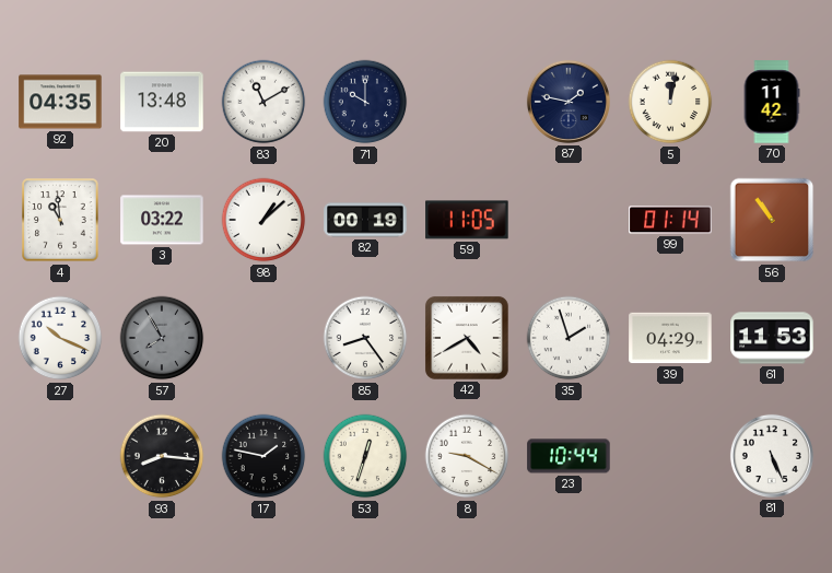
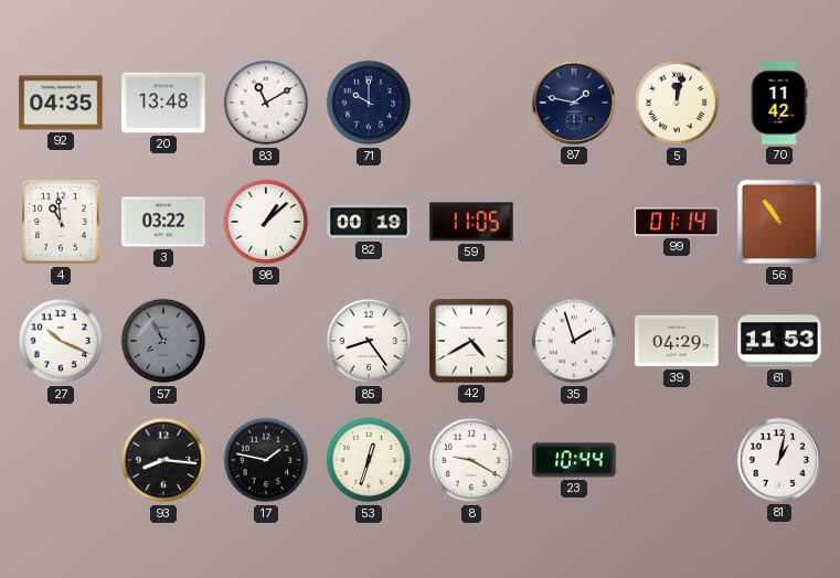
81: 5:26 -> 1:02 (779, 460)
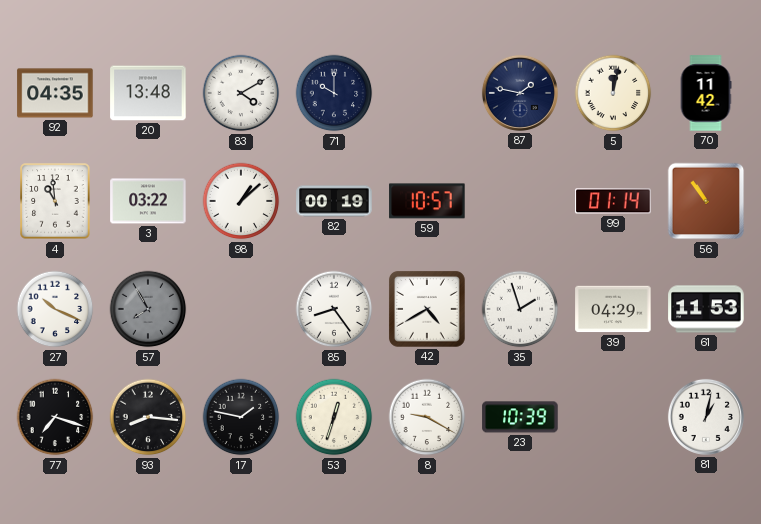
83: 11:10 -> 4:10 (241, 93)
59: 11:05 -> 10:57 (427, 201)
77: none -> 7:18 (55, 417)
23: 10:44 -> 10:39 (520, 417)
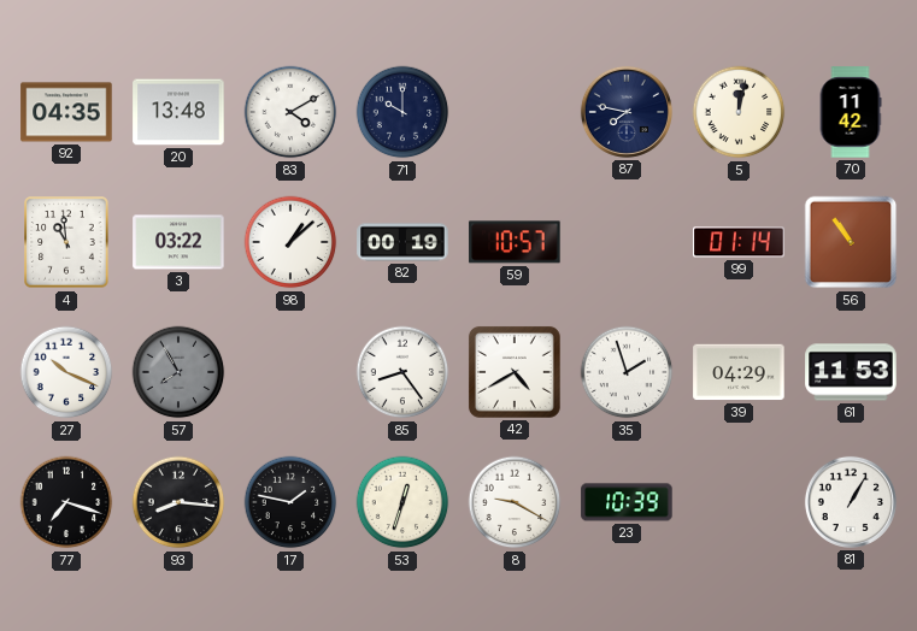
87: 1:47 -> 7:47 (627, 112)
81: 1:02 -> 1:05 (851, 502)
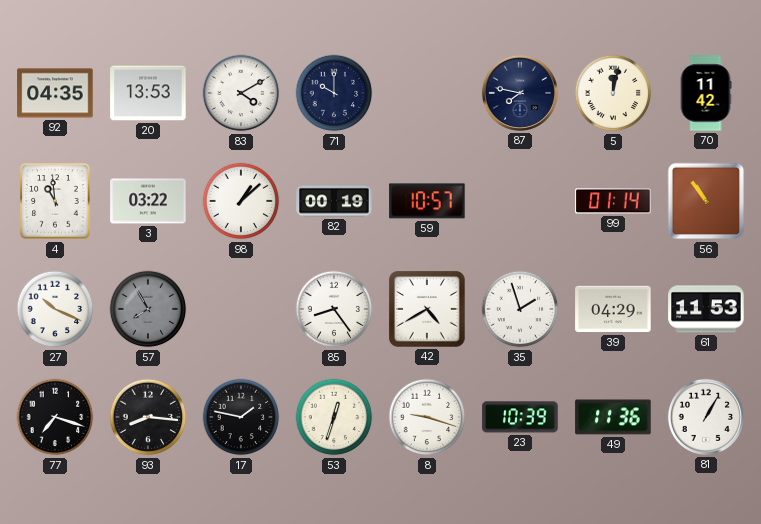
20: 13:48 -> 13:53 (148, 93)
8: 9:20 -> 9:18 (427, 417)
49: none -> 11:36 (613, 417)
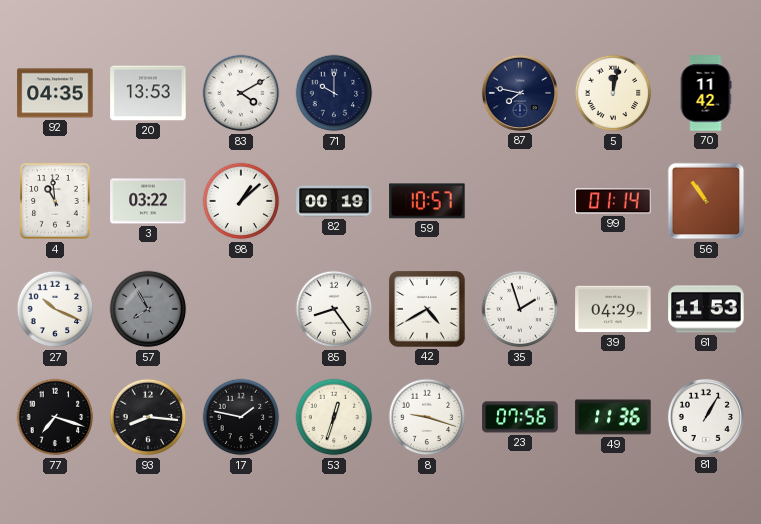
23: 10:39 -> 07:56 (520, 417)
